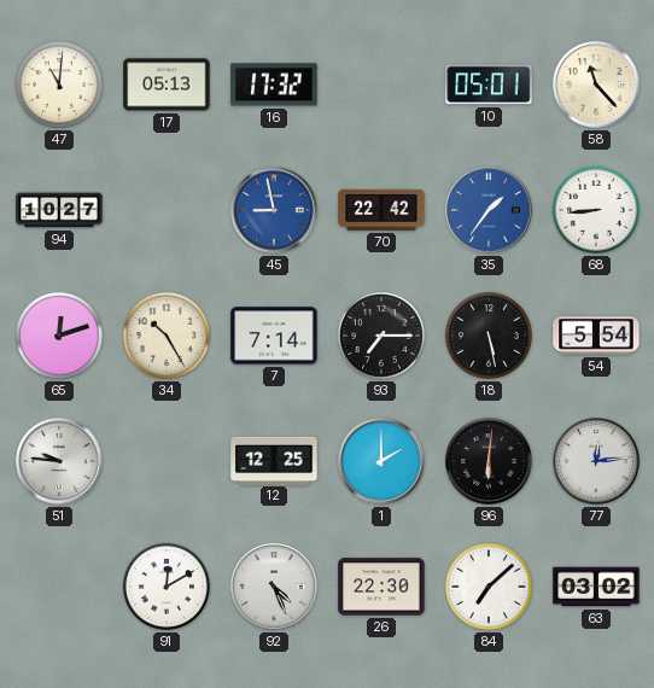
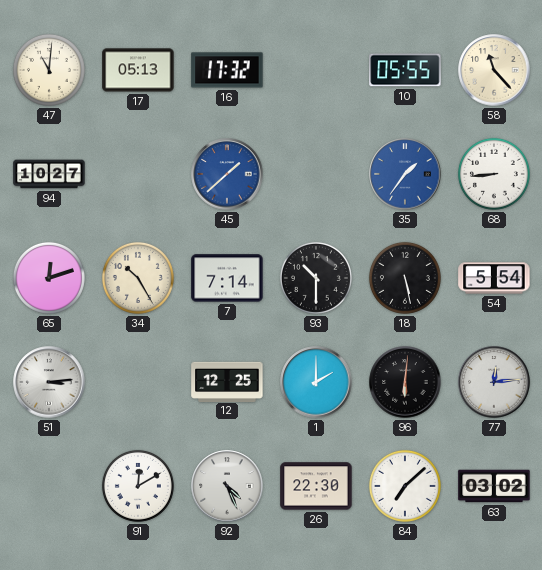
10: 05:01 -> 05:55 (405, 70)
45: 8:58 -> 1:38 (227, 174)
70: 22:42 -> none (381, 210)
93: 7:15 -> 10:30 (316, 278)
51: 9:46 -> 3:14 (49, 382)
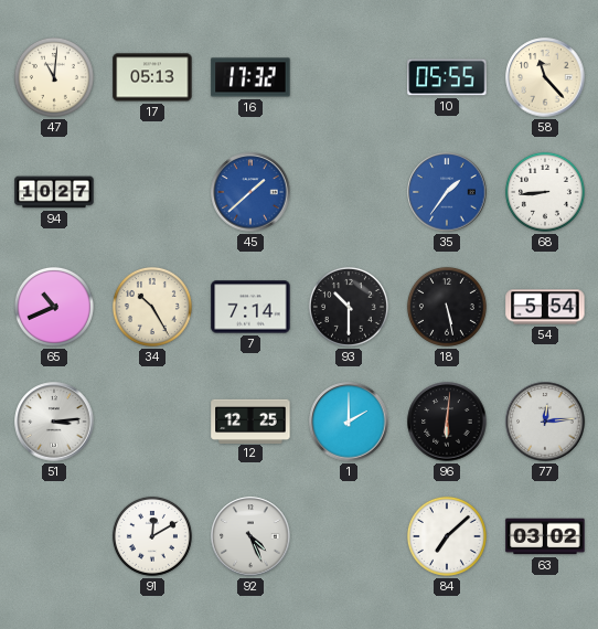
65: 12:12 -> 10:41 (54, 307)
26: 22:30 -> none (316, 486)
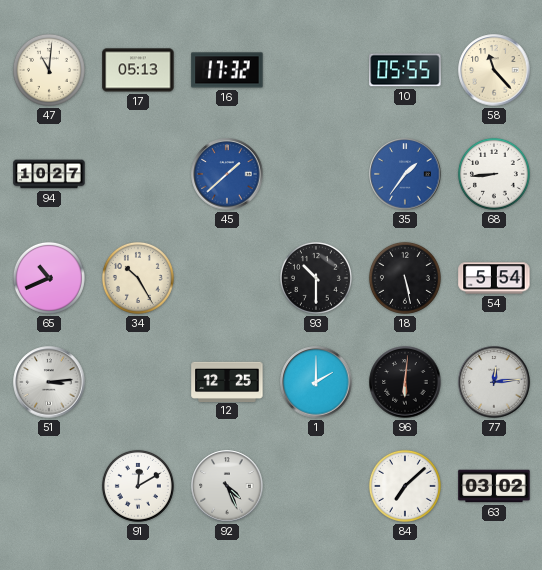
7: 7:14 -> none (250, 307)
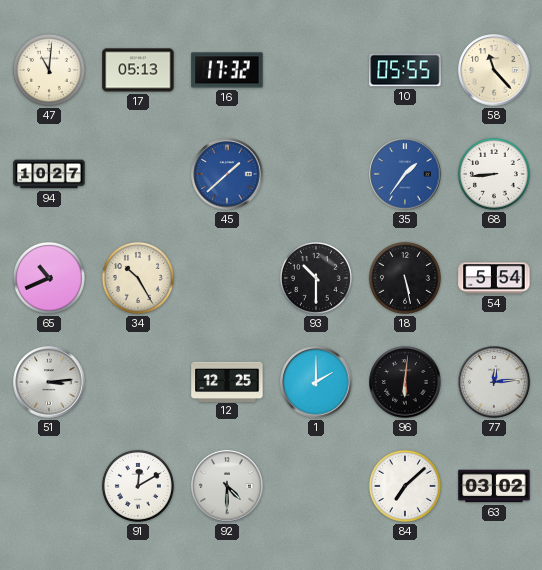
92: 4:26 -> 4:30 (227, 486)
